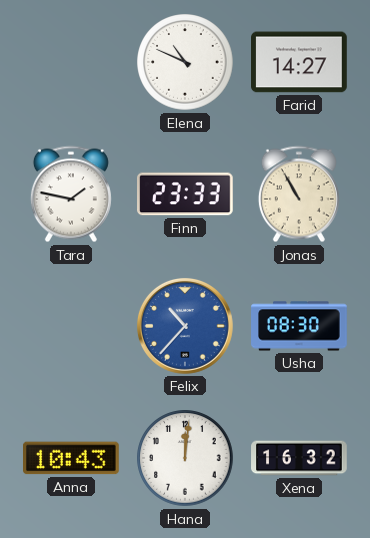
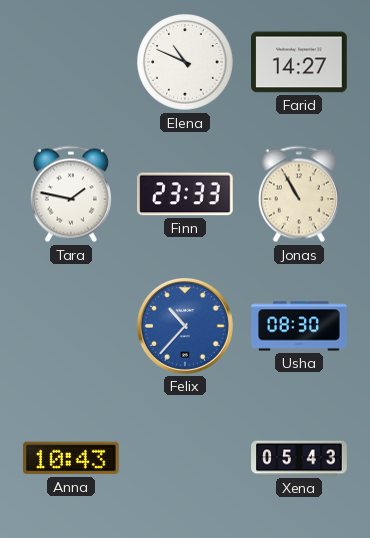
Hana: 12:01 -> none (185, 458)
Xena: 16:32 -> 05:43 (299, 458)
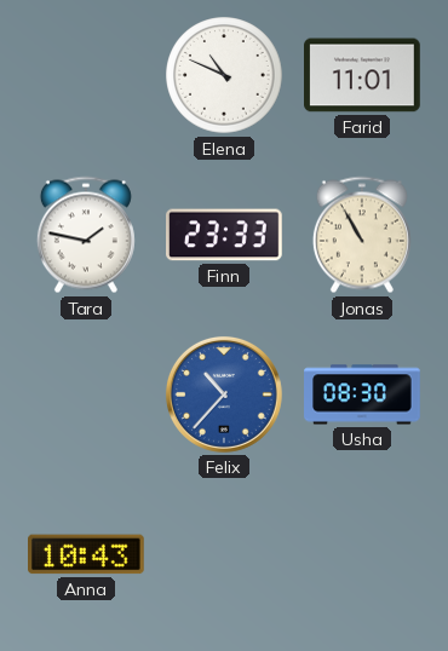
Farid: 14:27 -> 11:01 (363, 75)
Xena: 05:43 -> none (299, 458)
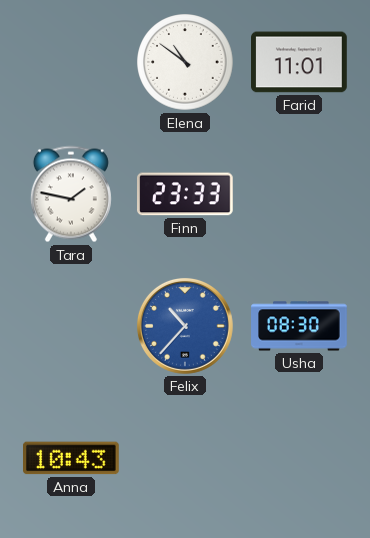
Elena: 10:49 -> 10:51 (185, 62)
Jonas: 10:55 -> none (362, 235)
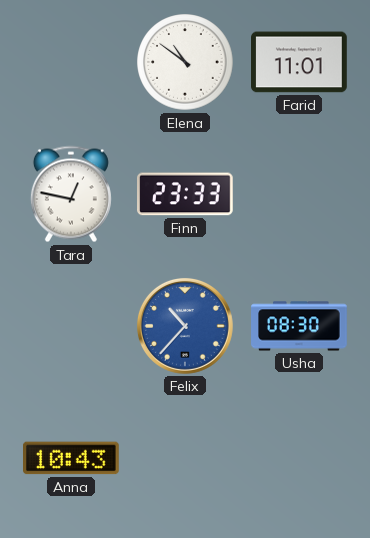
Tara: 1:47 -> 12:47 (71, 194)
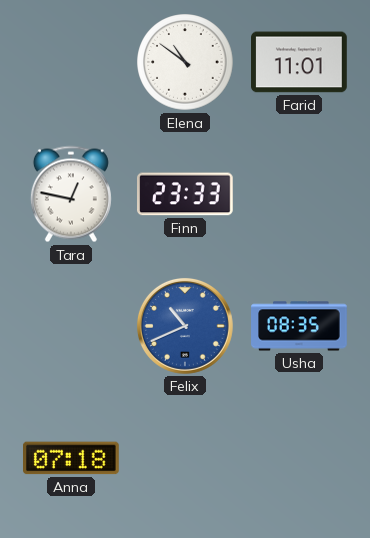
Felix: 10:37 -> 10:41 (185, 326)
Usha: 08:30 -> 08:35 (299, 326)
Anna: 10:43 -> 07:18 (72, 458)
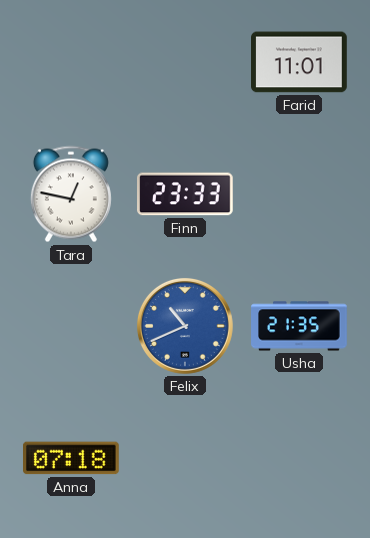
Elena: 10:51 -> none (185, 62)
Usha: 08:35 -> 21:35 (299, 326)
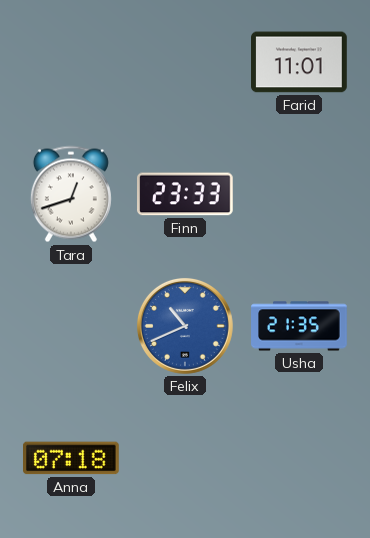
Tara: 12:47 -> 12:42 (71, 194)
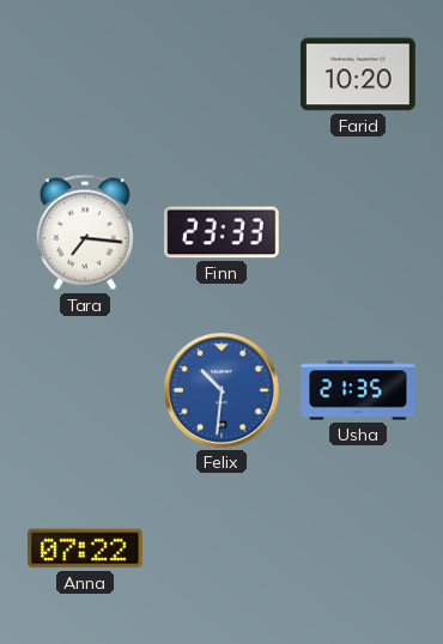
Farid: 11:01 -> 10:20 (359, 74)
Tara: 12:42 -> 7:16 (85, 232)
Felix: 10:41 -> 10:31 (221, 390)
Anna: 07:18 -> 07:22 (86, 548)
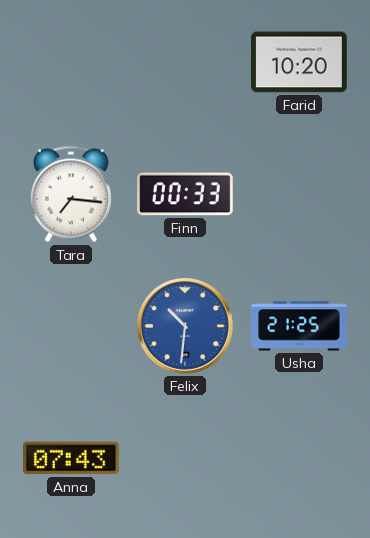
Finn: 23:33 -> 00:33 (186, 194)
Usha: 21:35 -> 21:25 (299, 326)
Anna: 07:22 -> 07:43 (72, 458)
